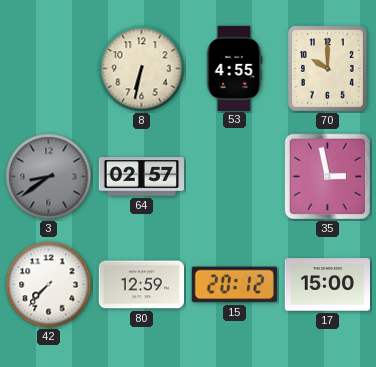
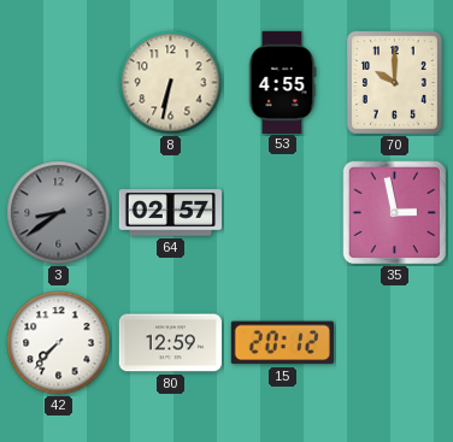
17: 15:00 -> none (327, 285)
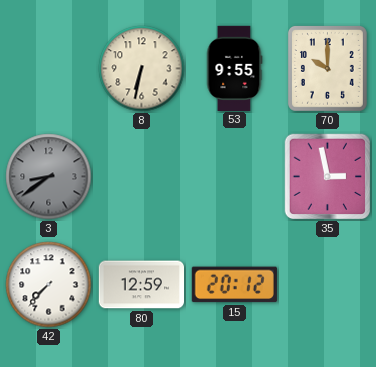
53: 4:55 -> 9:55 (234, 68)
64: 02:57 -> none (170, 213)
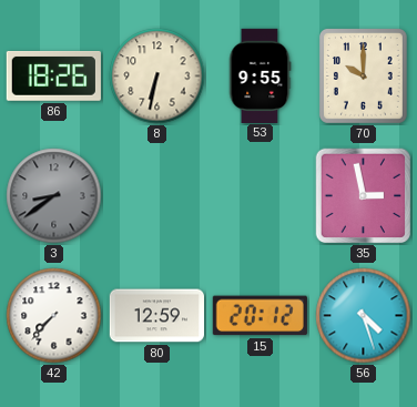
86: none -> 18:26 (53, 75)
56: none -> 4:27 (364, 316)
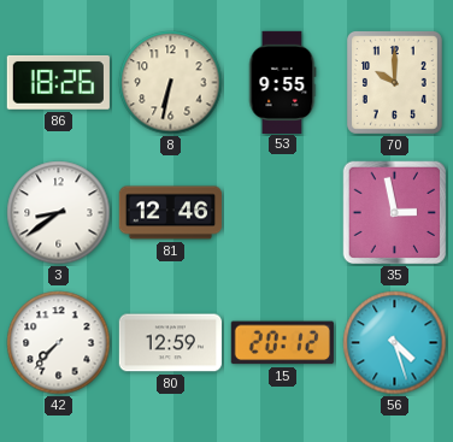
3 dial: grey -> white (59, 213)
81: none -> 12:46 (170, 213)
